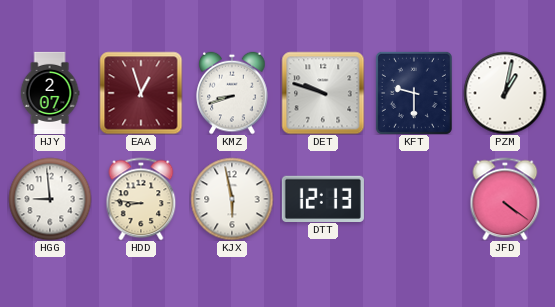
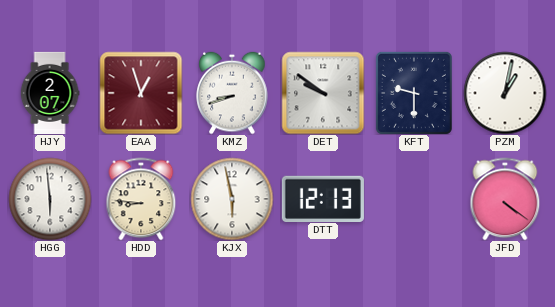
DET: 9:48 -> 9:51 (323, 93)
HGG: 8:59 -> 5:59 (50, 199)
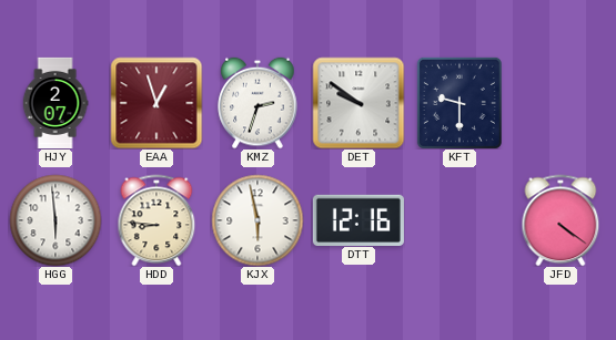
KMZ: 8:42 -> 2:33 (257, 103)
PZM: 1:02 -> none (505, 93)
DTT: 12:13 -> 12:16 (359, 219)
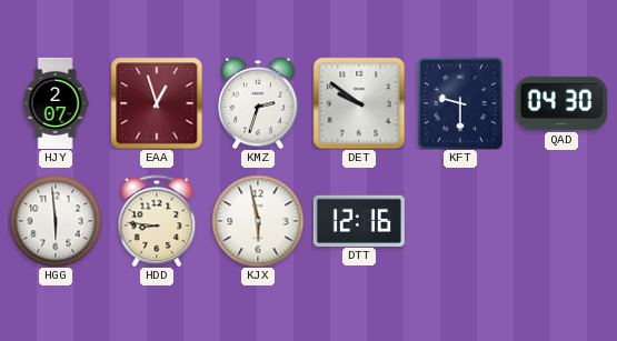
QAD: none -> 04:30 (561, 103)
JFD: 4:21 -> none (561, 220)
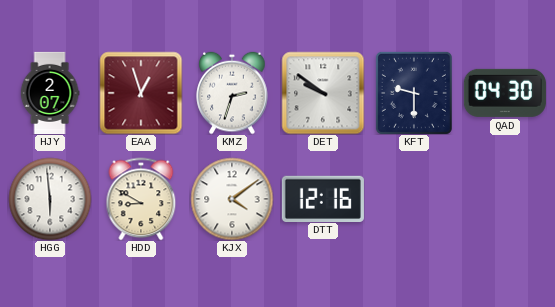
HDD: 8:46 -> 8:50 (141, 199)
KJX: 5:58 -> 4:09 (232, 199)
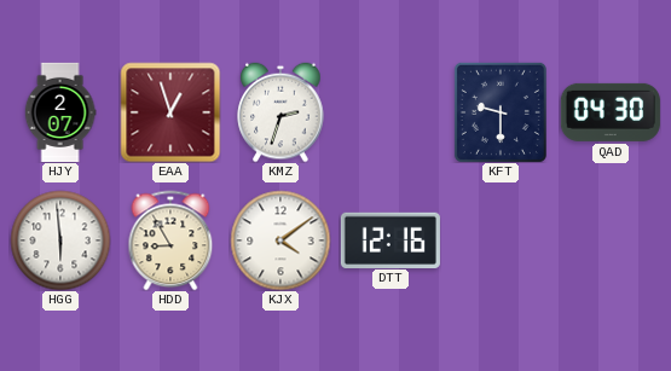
DET: 9:51 -> none (323, 93)
HDD: 8:50 -> 8:55 (170, 240)
